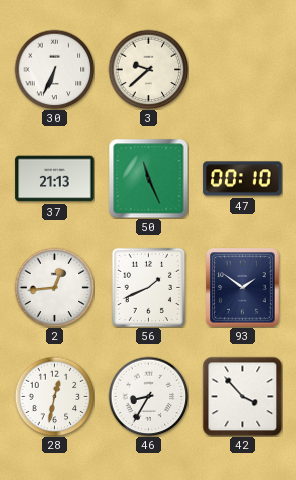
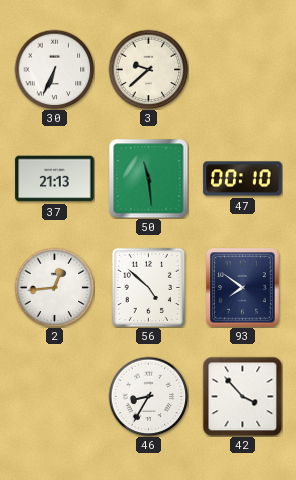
50: 11:26 -> 11:29 (148, 178)
56: 1:41 -> 4:52 (148, 287)
93: 1:51 -> 7:51 (243, 288)
28: 12:32 -> none (54, 396)
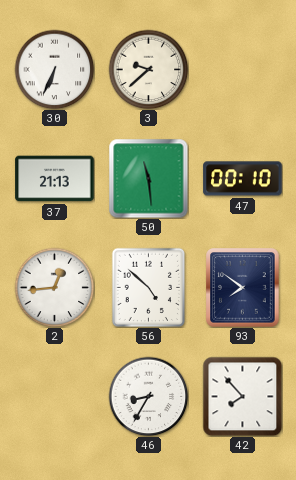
42: 3:53 -> 7:53 (242, 396)
